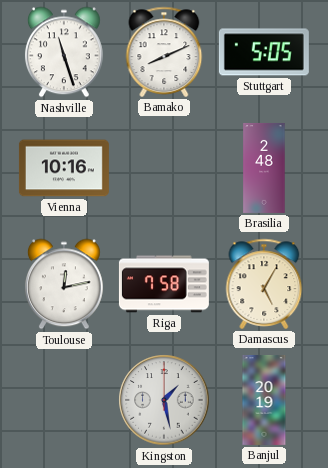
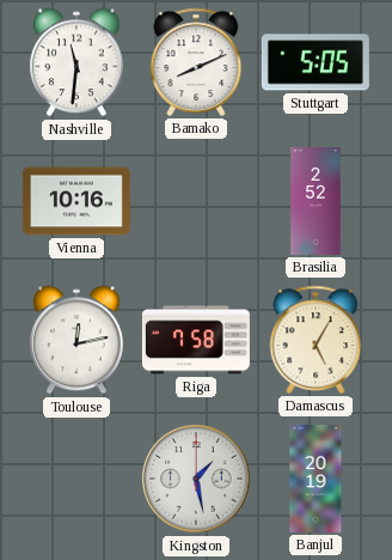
Nashville: 11:27 -> 11:31 (76, 62)
Brasilia: 2:48 -> 2:52 (316, 201)
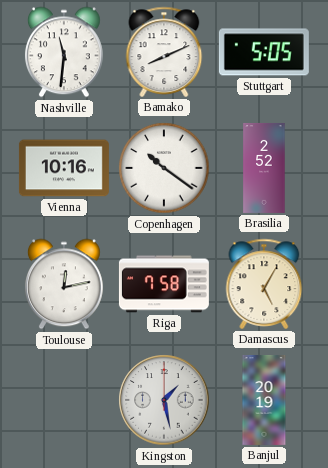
Copenhagen: none -> 10:21 (164, 168)
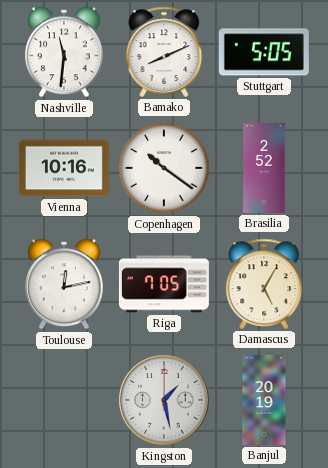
Riga: 7:58 -> 7:05 (164, 284)
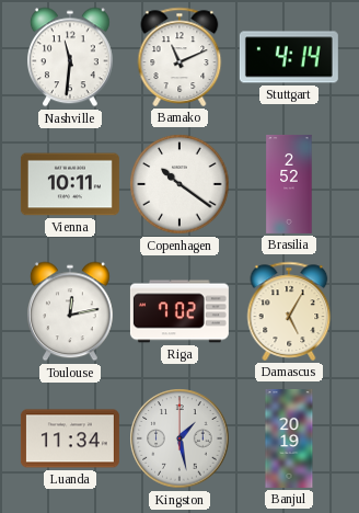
Bamako: 8:11 -> 11:11 (179, 57)
Stuttgart: 5:05 -> 4:14 (289, 57)
Vienna: 10:16 -> 10:11 (70, 184)
Riga: 7:05 -> 7:02 (179, 311)
Luanda: none -> 11:34 (70, 438)
